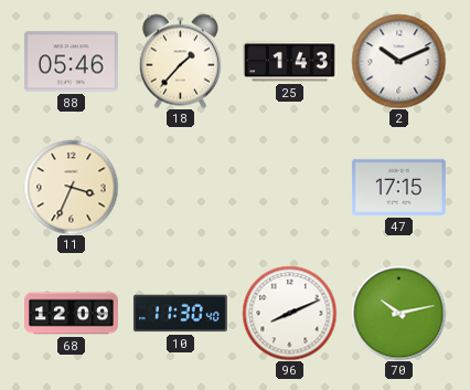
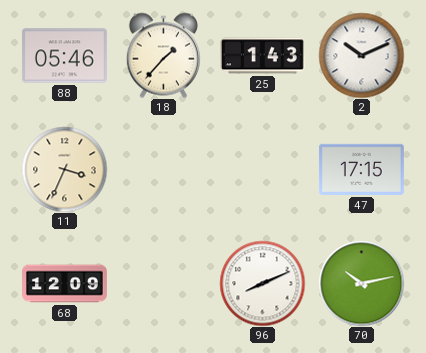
10: 11:30 -> none (180, 314)
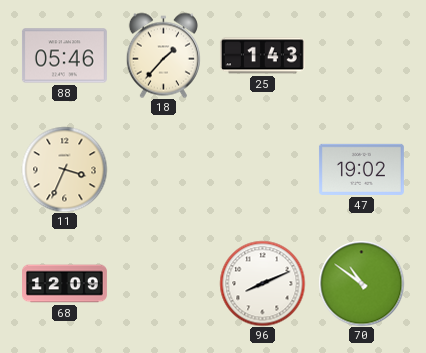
2: 10:11 -> none (361, 55)
47: 17:15 -> 19:02 (361, 169)
70: 10:13 -> 10:51 (361, 283)
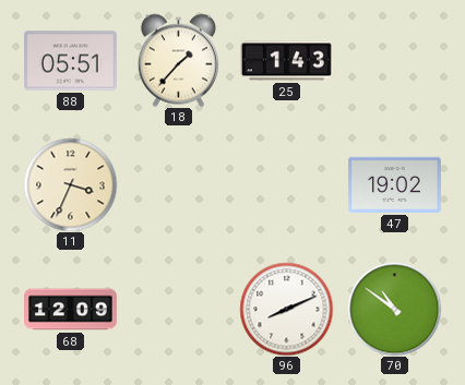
88: 05:46 -> 05:51 (70, 61)
